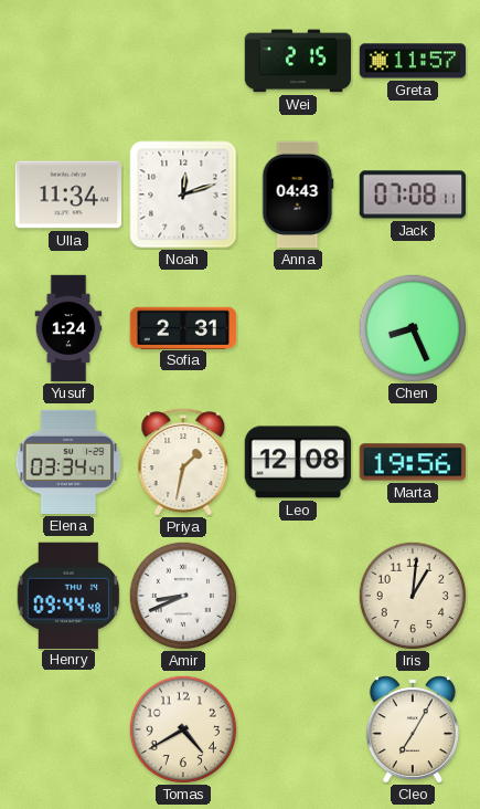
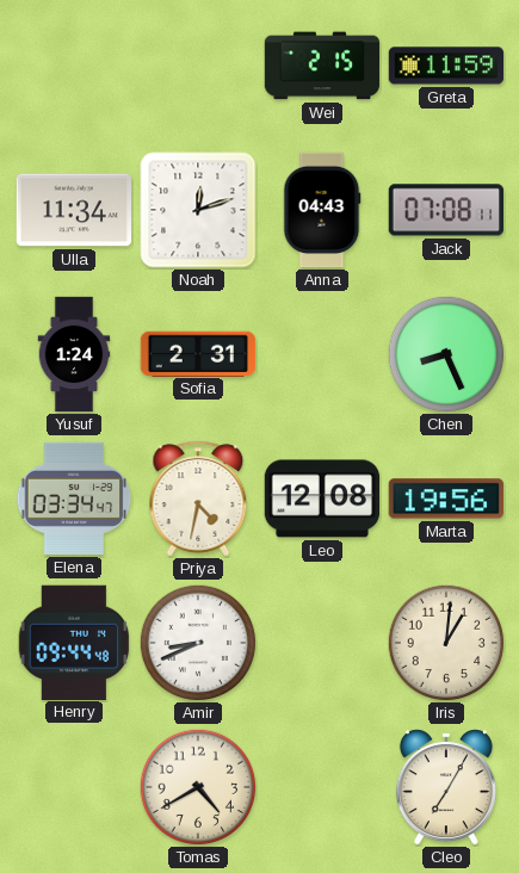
Greta: 11:57 -> 11:59 (446, 66)
Priya: 1:32 -> 4:32 (198, 499)
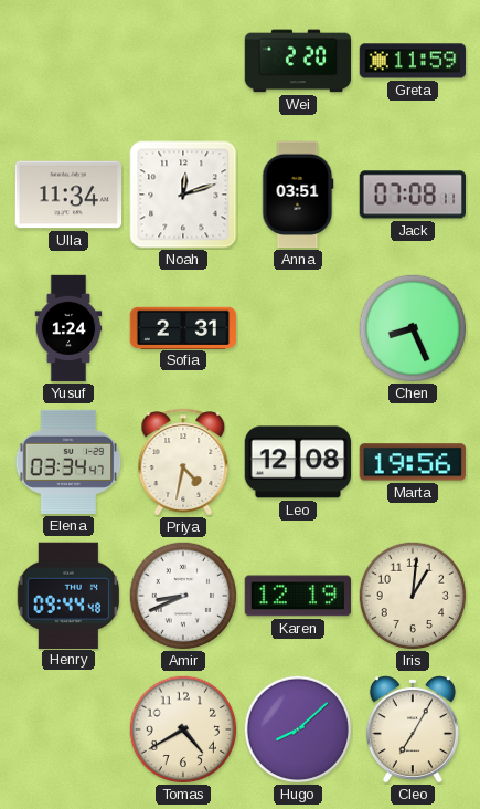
Wei: 2:15 -> 2:20 (298, 61)
Anna: 04:43 -> 03:51 (298, 195)
Karen: none -> 12:19 (298, 596)
Hugo: none -> 8:08 (298, 729)
